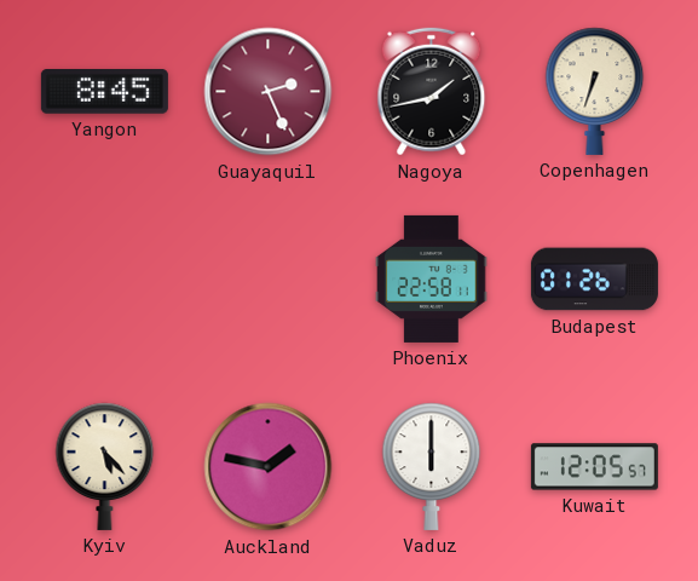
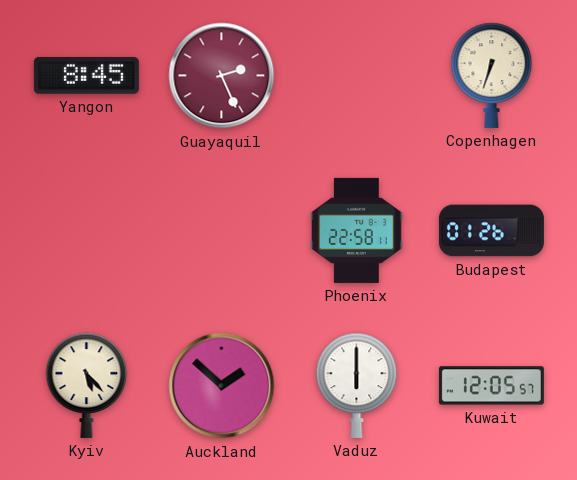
Nagoya: 1:43 -> none (432, 92)
Auckland: 1:47 -> 1:52 (222, 386)
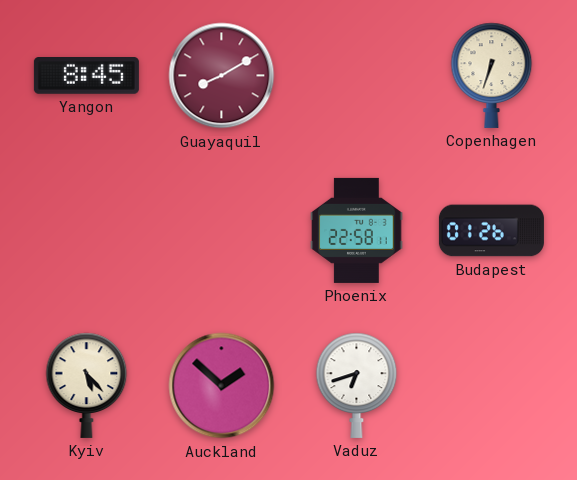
Guayaquil: 2:26 -> 8:10 (222, 76)
Vaduz: 6:00 -> 6:42 (357, 385)
Kuwait: 12:05 -> none (491, 386)
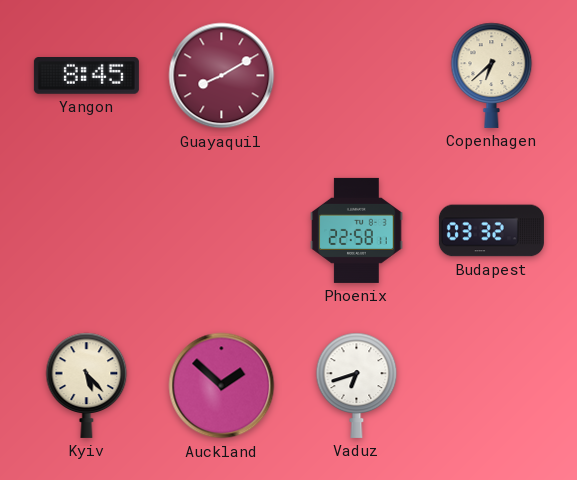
Copenhagen: 6:33 -> 6:38 (492, 75)
Budapest: 01:26 -> 03:32 (491, 231)
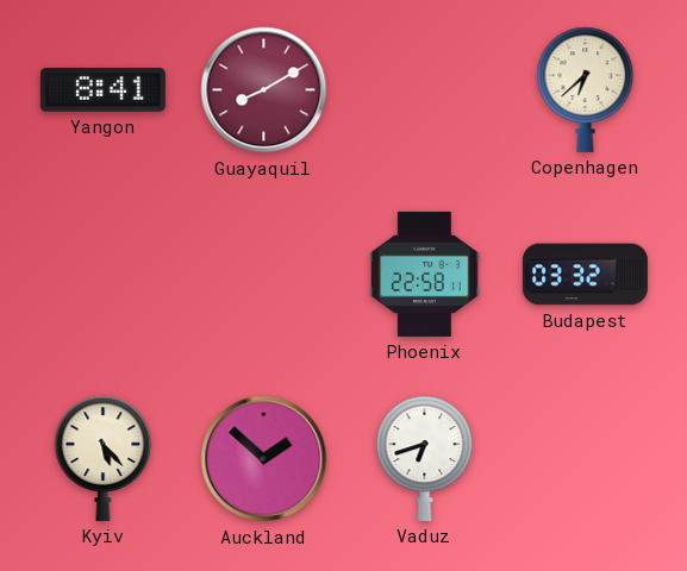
Yangon: 8:45 -> 8:41 (102, 90)
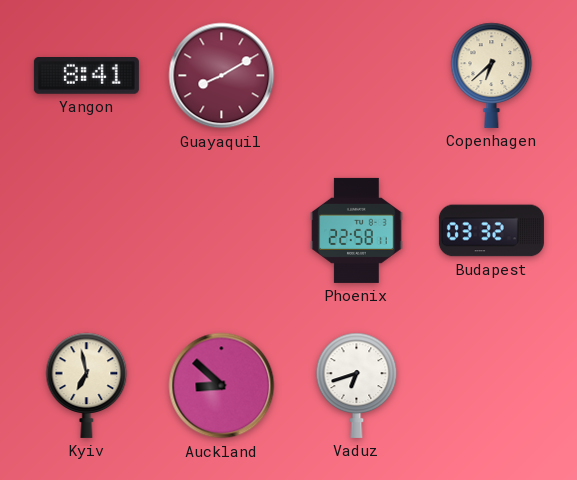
Kyiv: 5:23 -> 6:58 (87, 385)
Auckland: 1:52 -> 8:52 (222, 386)
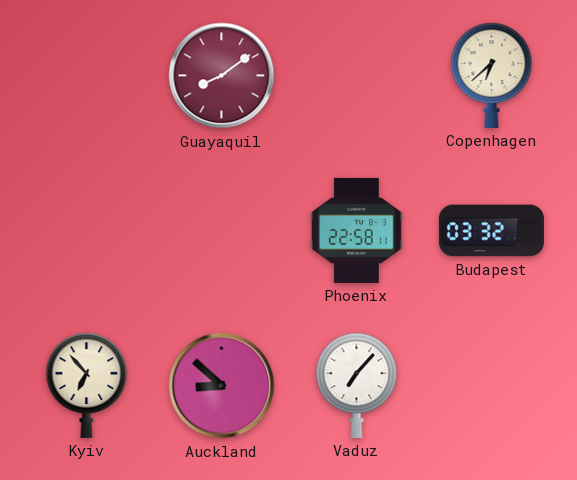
Yangon: 8:41 -> none (86, 76)
Guayaquil: 8:10 -> 8:09 (222, 76)
Kyiv: 6:58 -> 6:53 (87, 385)
Vaduz: 6:42 -> 7:07 (357, 385)
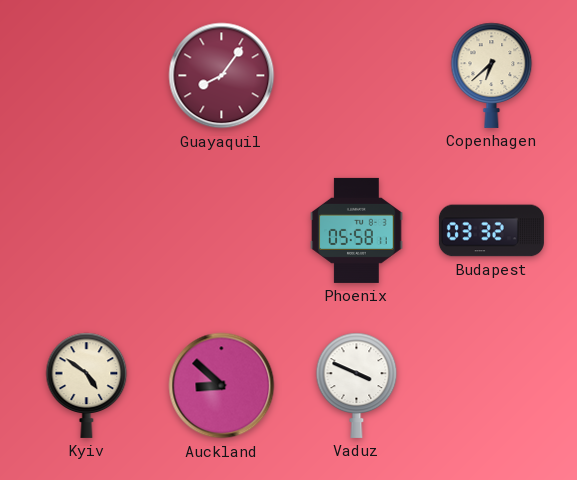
Guayaquil: 8:09 -> 8:06 (222, 76)
Phoenix: 22:58 -> 05:58 (357, 230)
Kyiv: 6:53 -> 4:51 (87, 385)
Vaduz: 7:07 -> 3:49 (357, 385)
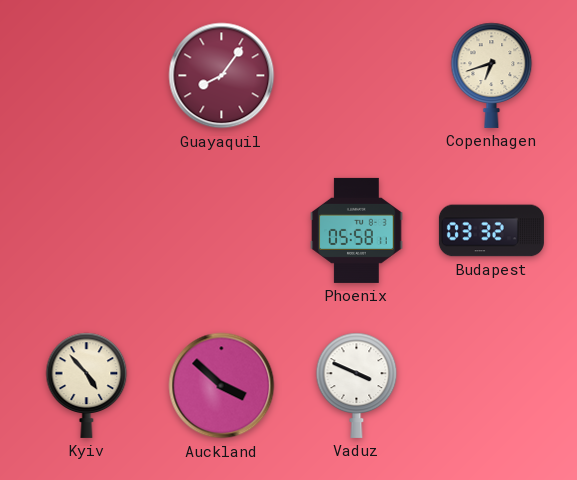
Copenhagen: 6:38 -> 6:42 (492, 75)
Kyiv: 4:51 -> 4:53 (87, 385)
Auckland: 8:52 -> 3:52 (222, 386)
